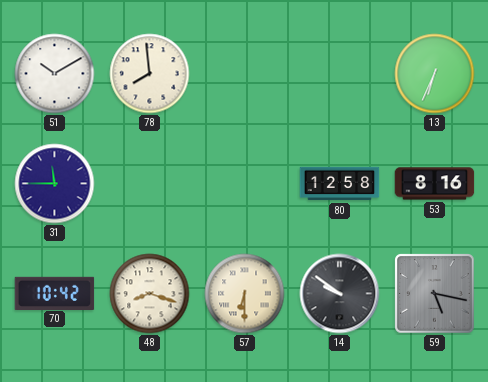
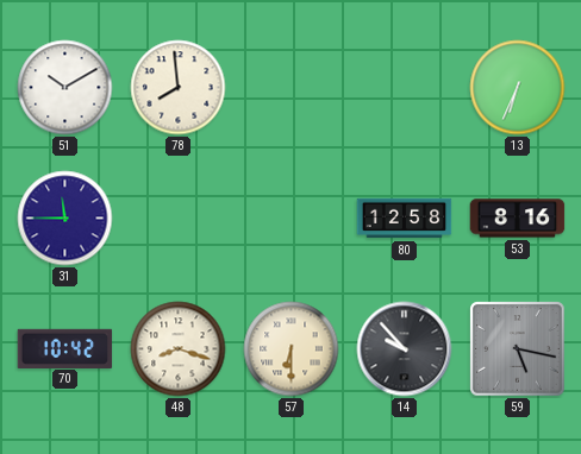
14: 9:51 -> 9:53 (405, 349)
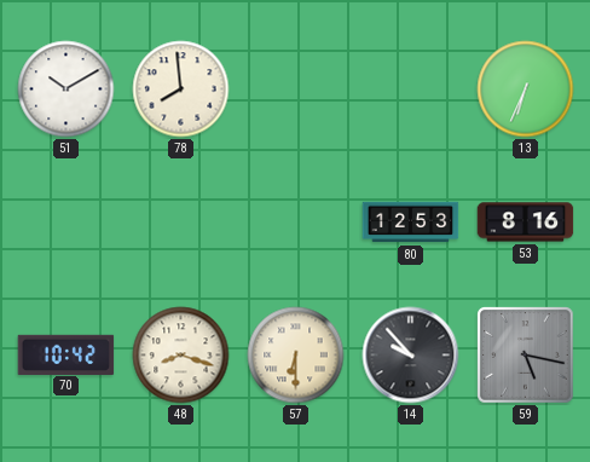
31: 11:45 -> none (65, 219)
80: 12:58 -> 12:53 (411, 223)
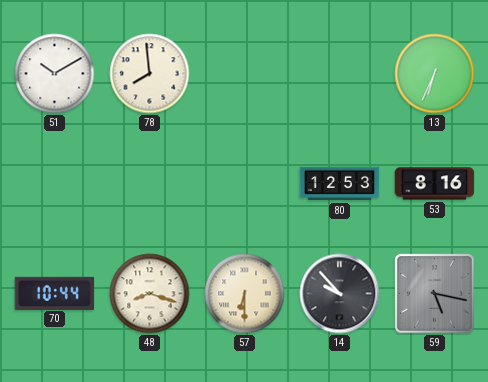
70: 10:42 -> 10:44 (55, 293)
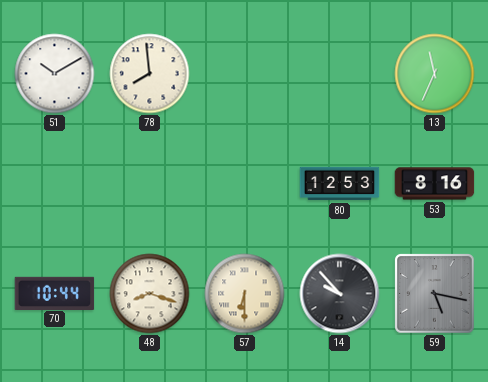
13: 6:34 -> 11:34 (435, 74)
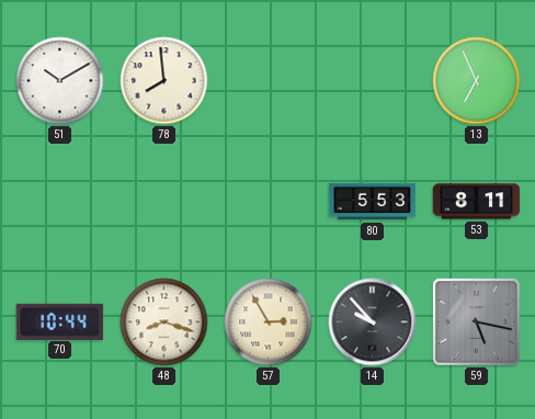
13: 11:34 -> 6:56 (477, 81)
80: 12:53 -> 5:53 (373, 202)
53: 8:16 -> 8:11 (477, 202)
57: 6:30 -> 2:55 (269, 322)
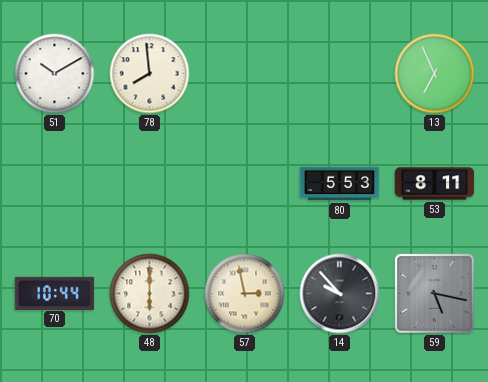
48: 8:18 -> 6:00 (150, 294)
57: 2:55 -> 2:58 (245, 294)
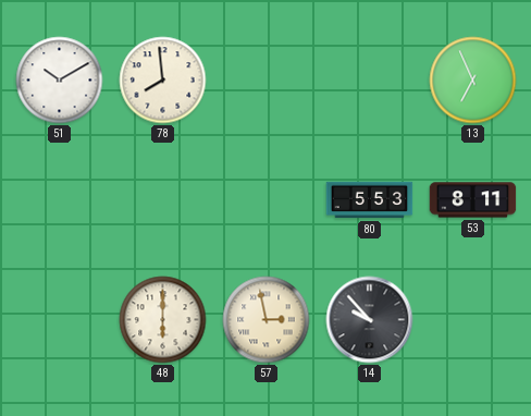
70: 10:44 -> none (55, 293)
59: 5:17 -> none (435, 294)
